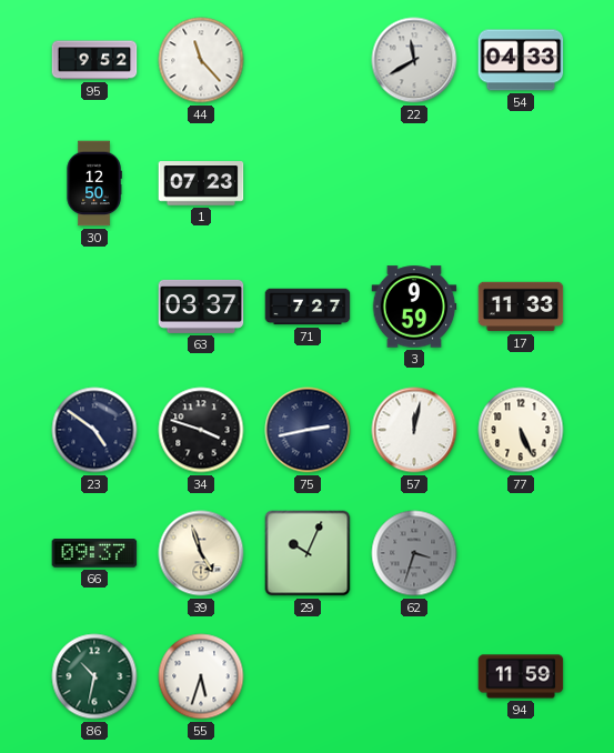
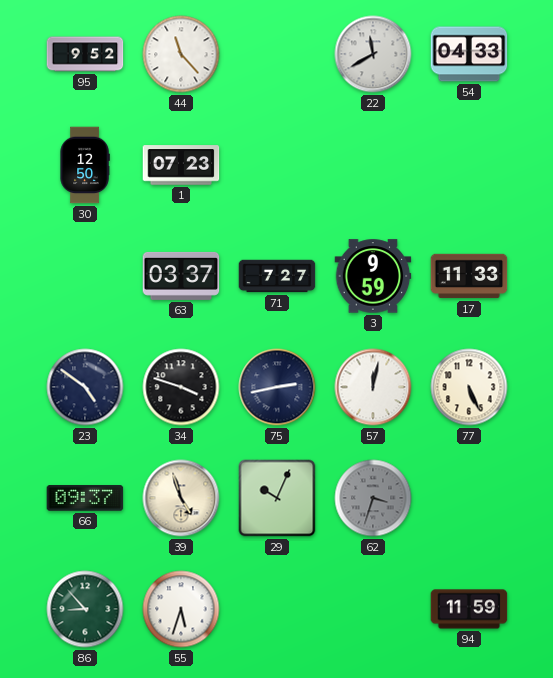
86: 10:32 -> 8:53 (85, 609)
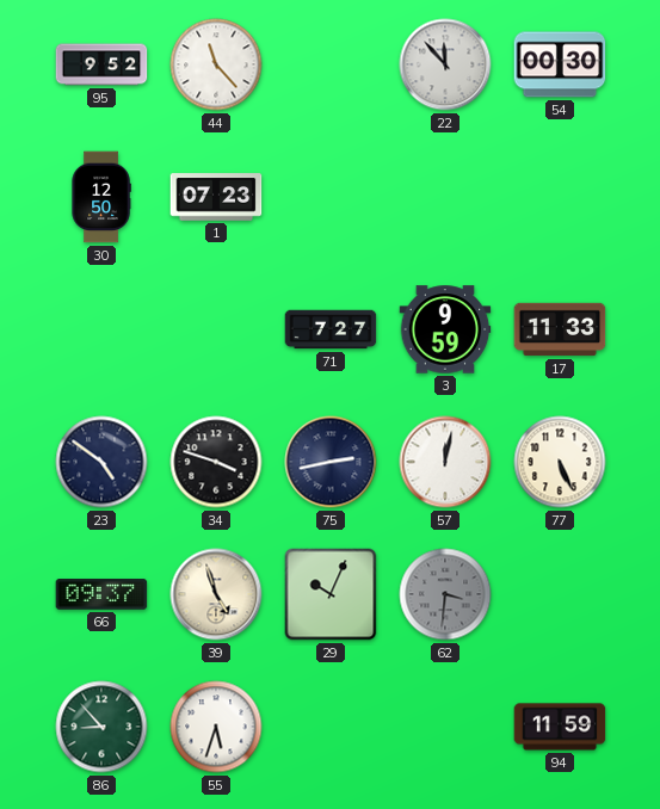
22: 11:40 -> 11:53 (445, 64)
54: 04:33 -> 00:30 (560, 64)
63: 03:37 -> none (181, 276)
62: 3:33 -> 3:31 (445, 594)
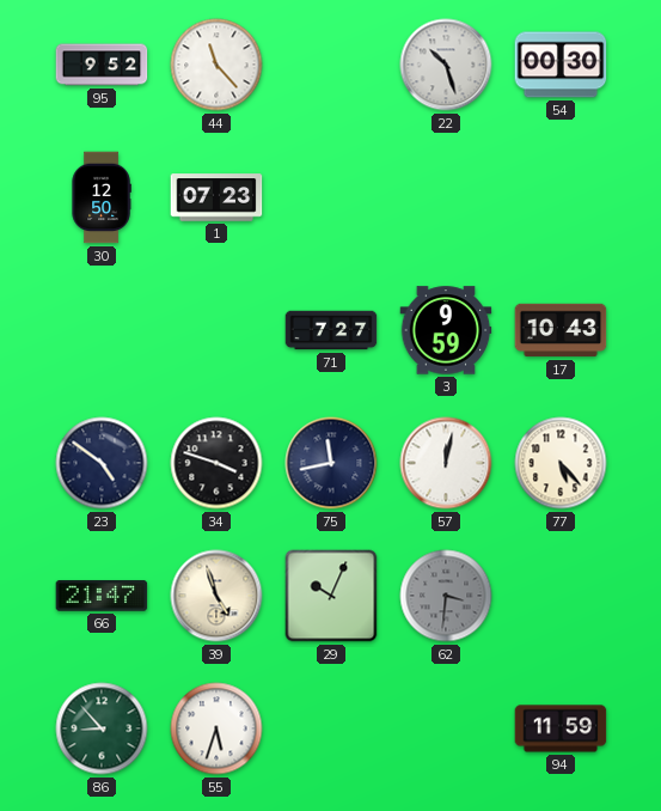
22: 11:53 -> 10:27 (446, 65)
17: 11:33 -> 10:43 (561, 330)
75: 2:43 -> 11:43 (331, 463)
77: 5:26 -> 5:23 (561, 463)
66: 09:37 -> 21:47 (102, 596)
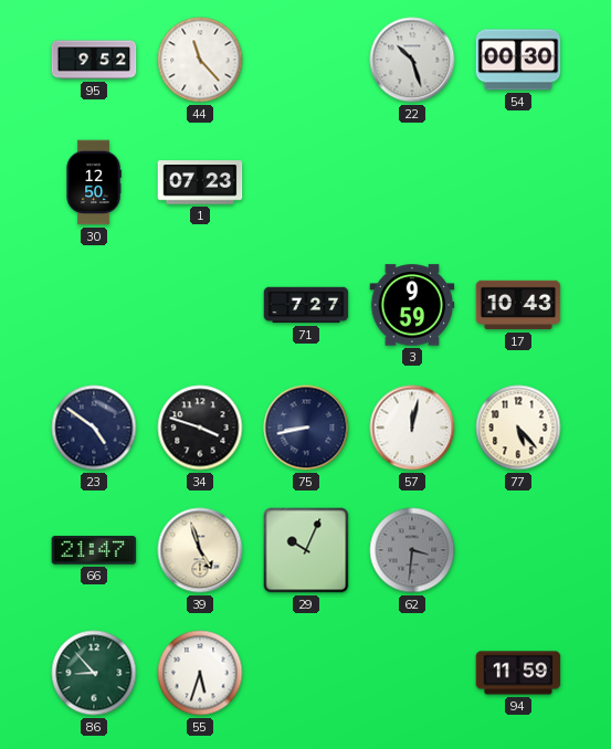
75: 11:43 -> 8:43 (306, 428)
